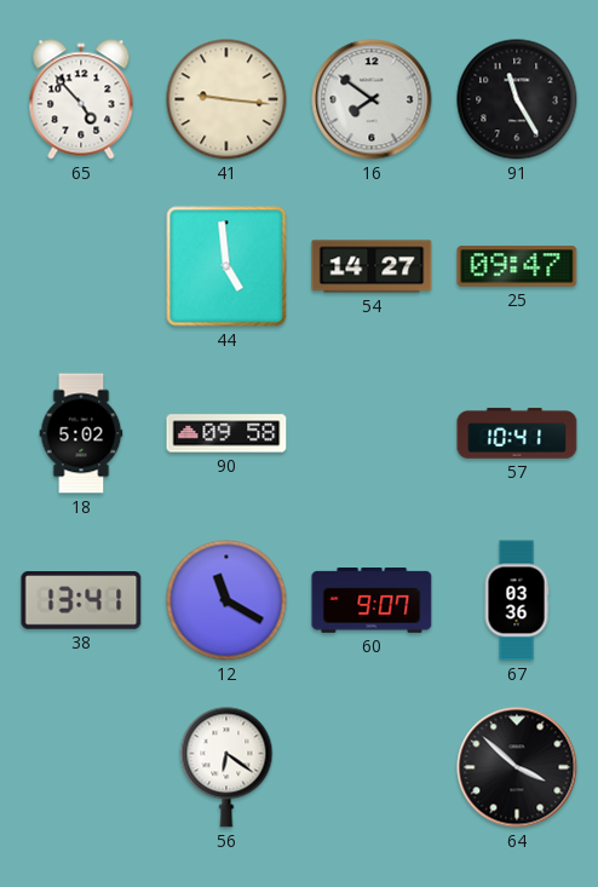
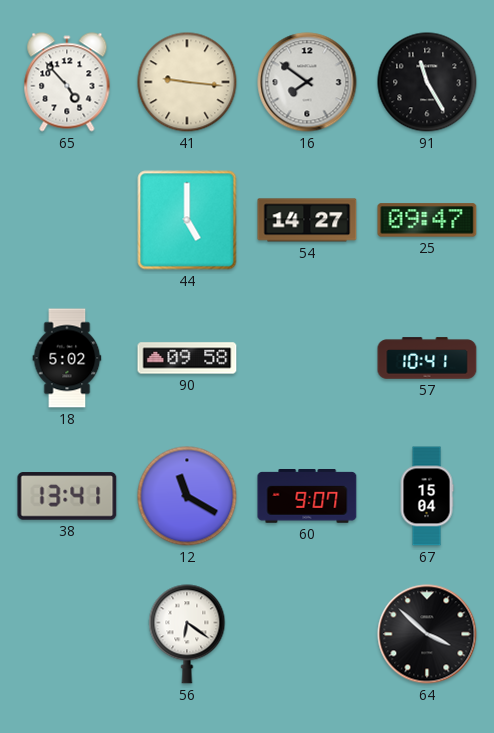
44: 4:59 -> 5:00 (187, 220)
67: 03:36 -> 15:04 (427, 496)
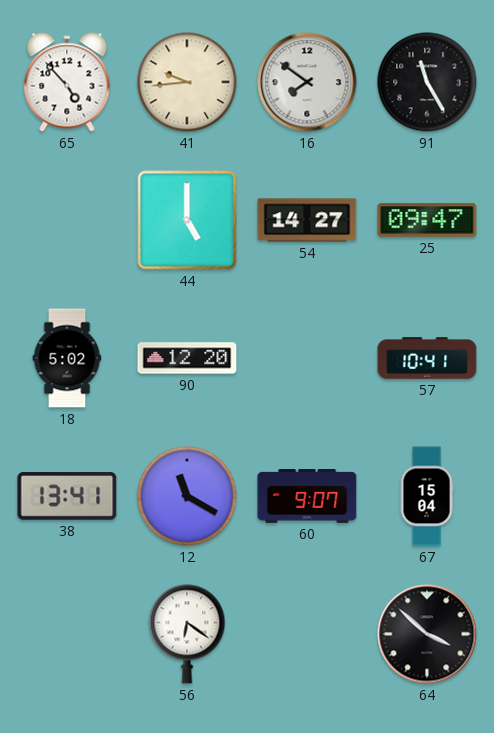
41: 9:16 -> 9:44 (187, 82)
90: 09:58 -> 12:20 (187, 358)
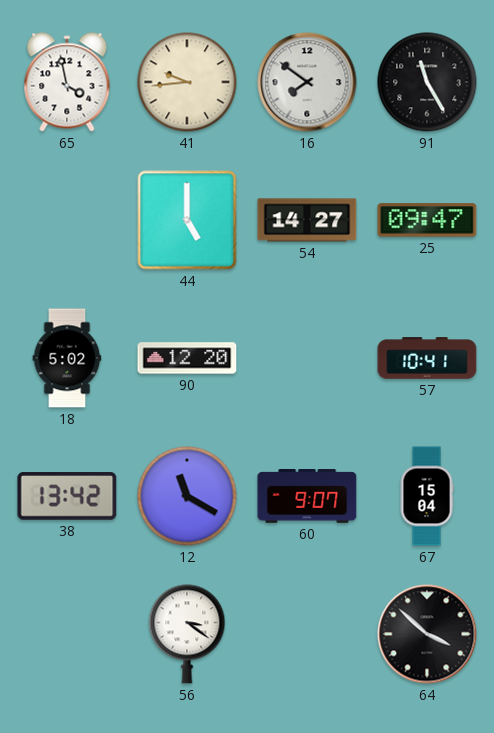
65: 4:53 -> 3:58 (67, 82)
38: 13:41 -> 13:42 (67, 496)
56: 6:21 -> 3:21 (187, 634)
